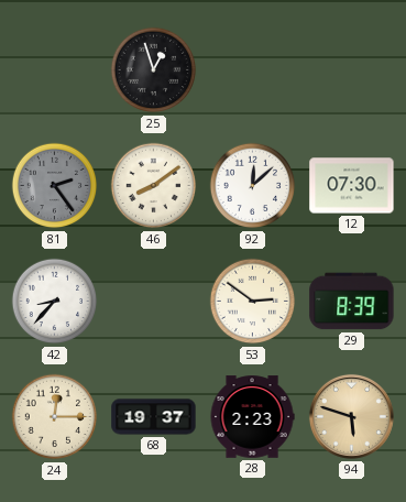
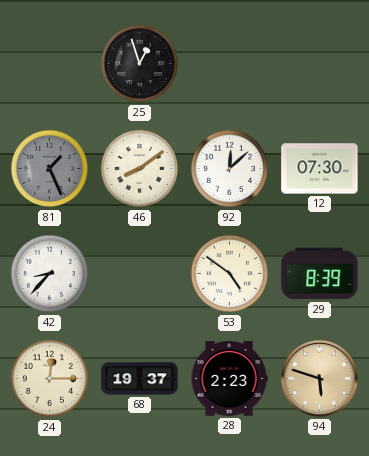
81: 2:24 -> 1:26 (50, 169)
53: 2:51 -> 4:51 (230, 274)
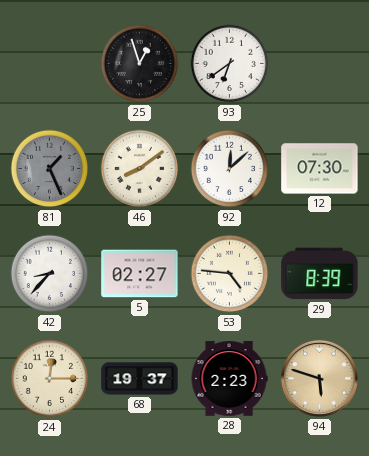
93: none -> 6:39 (230, 64)
5: none -> 02:27 (140, 274)
53: 4:51 -> 4:46 (230, 274)
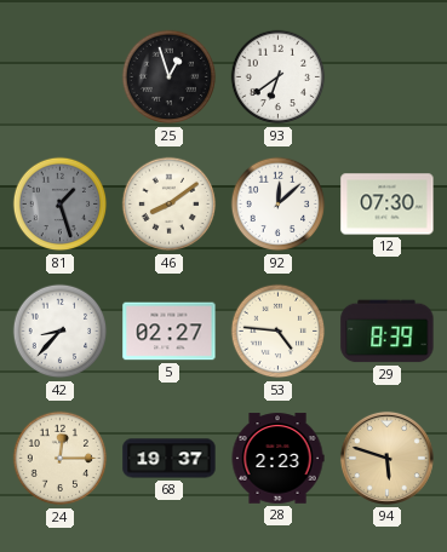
81: 1:26 -> 1:27 (61, 205)
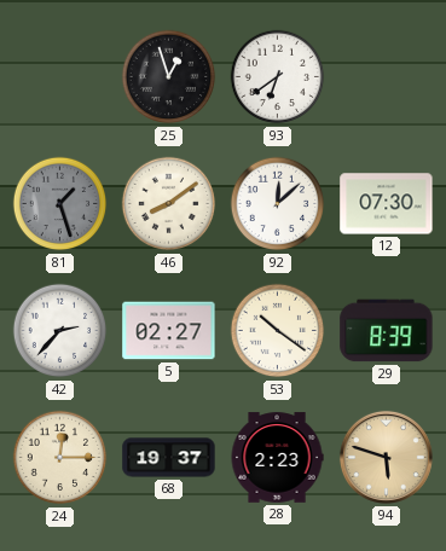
42: 8:37 -> 2:37 (60, 331)
53: 4:46 -> 10:21 (278, 331)
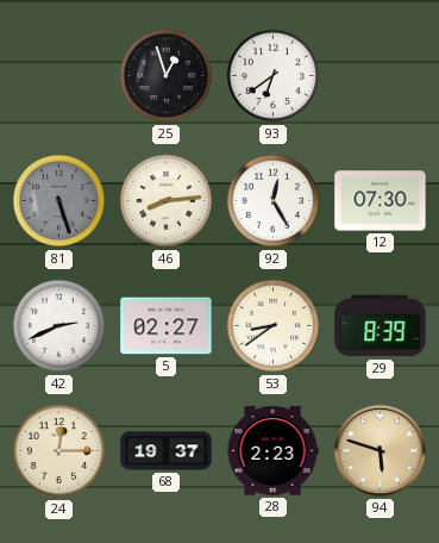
81: 1:27 -> 5:27 (59, 201)
46: 8:09 -> 8:14 (167, 201)
92: 12:08 -> 12:25 (274, 201)
42: 2:37 -> 2:41 (59, 326)
53: 10:21 -> 8:39 (274, 326)
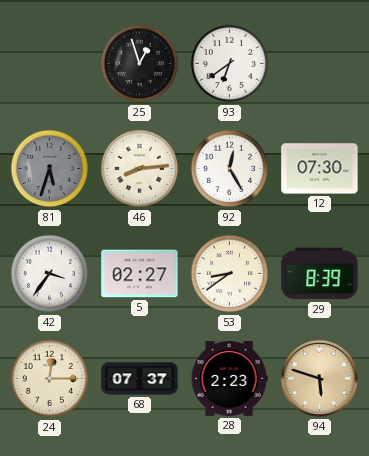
81: 5:27 -> 5:33 (50, 169)
42: 2:41 -> 3:36 (50, 274)
68: 19:37 -> 07:37 (140, 379)
